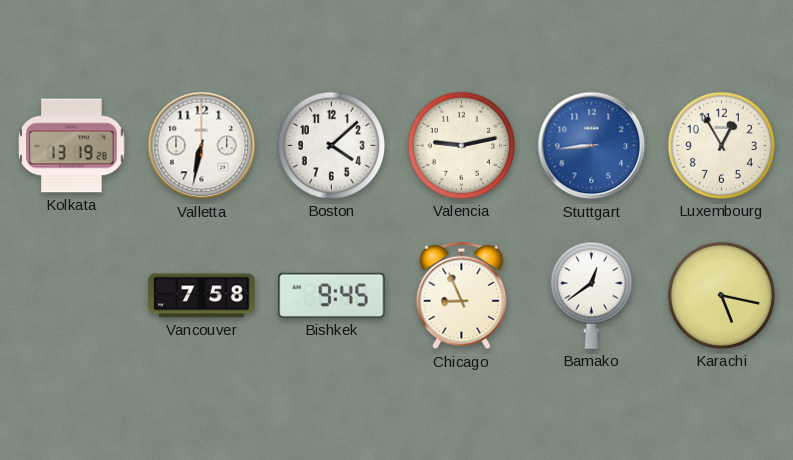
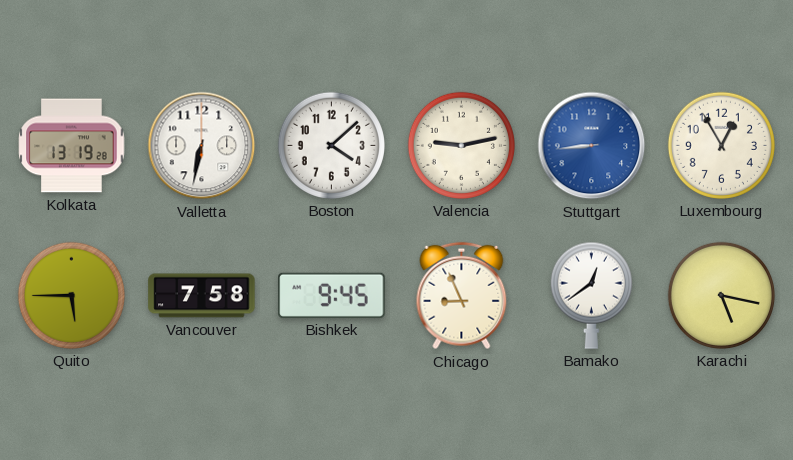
Quito: none -> 5:45 (71, 295)
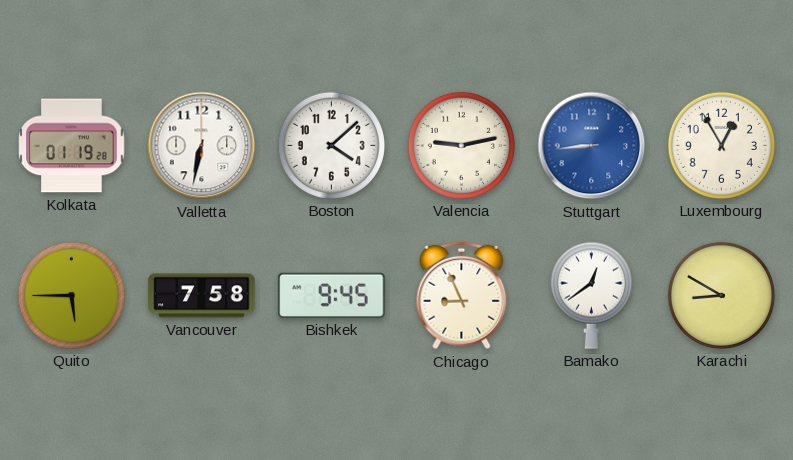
Kolkata: 13:19 -> 01:19 (72, 146)
Karachi: 5:17 -> 8:50 (721, 295)
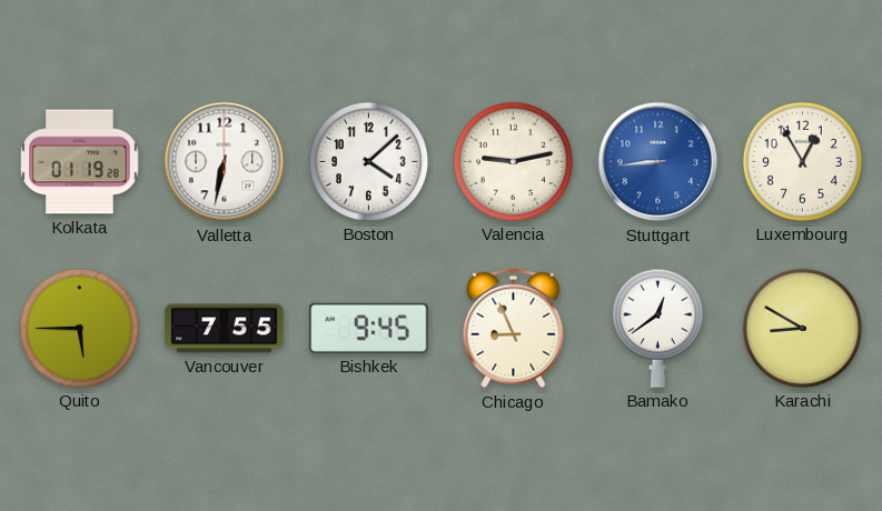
Vancouver: 7:58 -> 7:55 (225, 329)
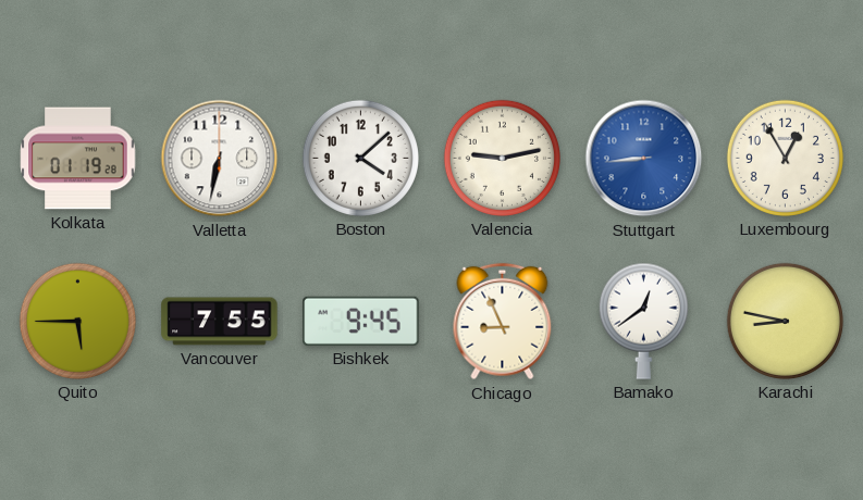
Karachi: 8:50 -> 8:47 (785, 321)
